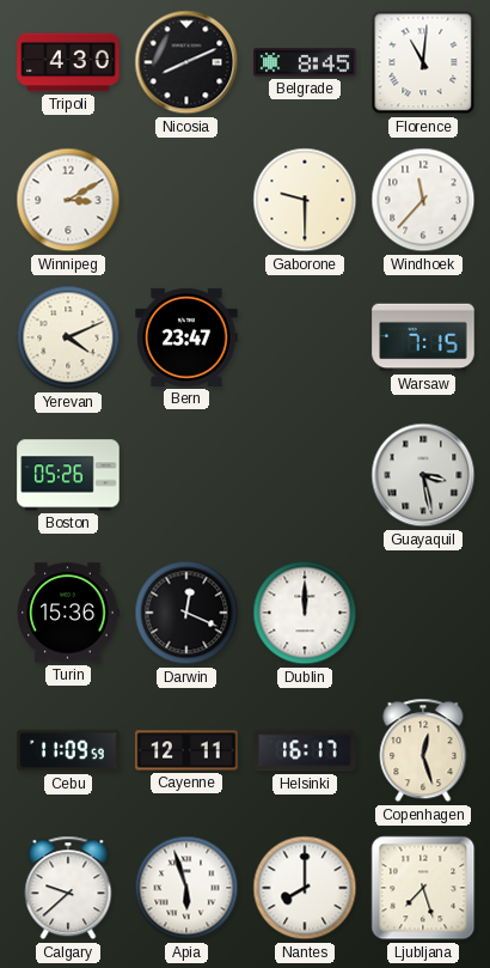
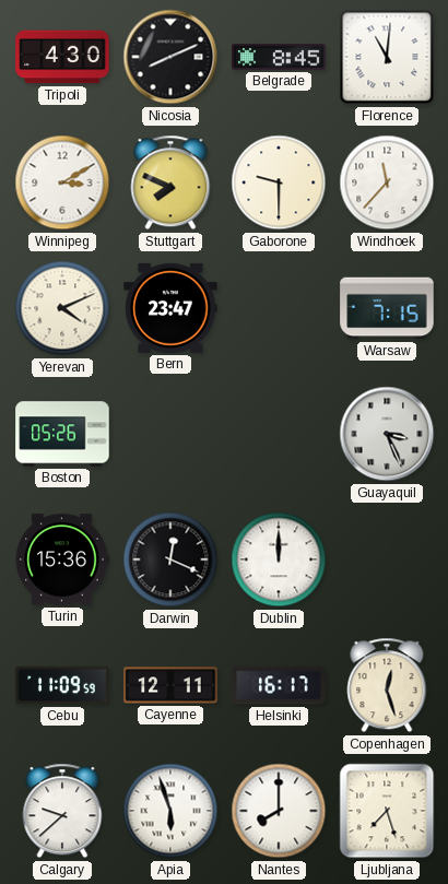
Stuttgart: none -> 7:49 (170, 182)
Guayaquil: 3:28 -> 3:26 (387, 434)
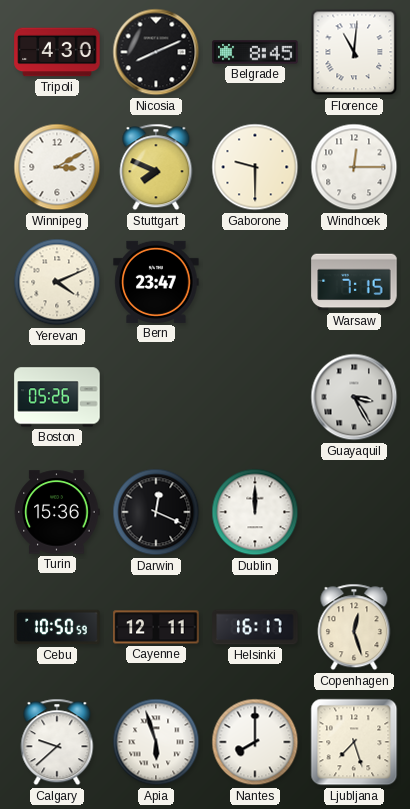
Windhoek: 11:37 -> 12:15 (354, 167)
Guayaquil: 3:26 -> 3:25 (354, 397)
Cebu: 11:09 -> 10:50 (57, 627)
